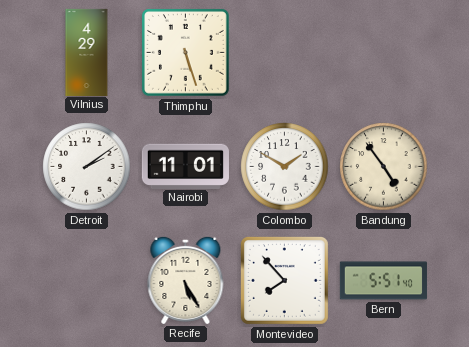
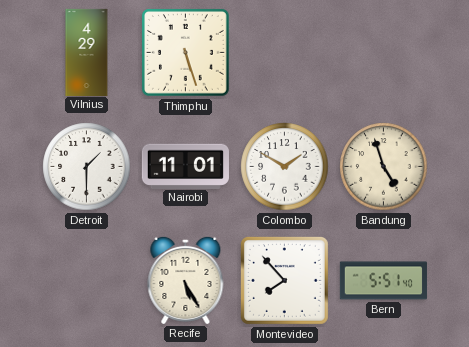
Detroit: 2:09 -> 1:30 (87, 167)
Bandung: 4:54 -> 4:57 (384, 167)
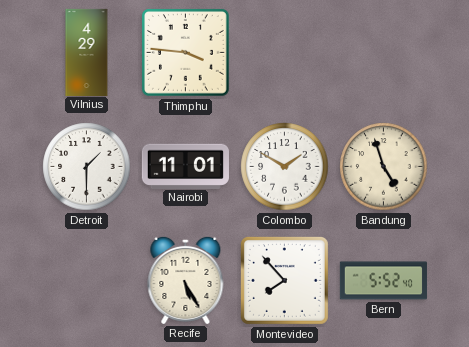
Thimphu: 5:27 -> 3:46 (185, 52)
Bern: 5:51 -> 5:52 (383, 281)
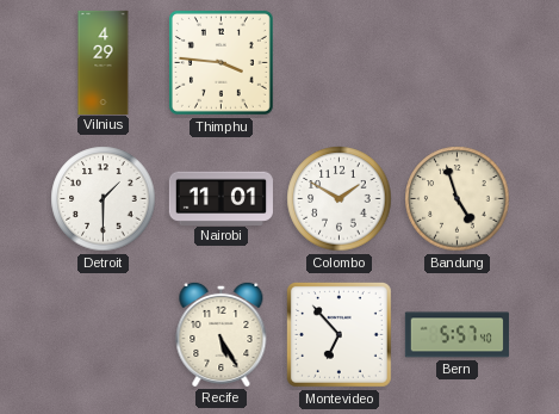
Montevideo: 7:53 -> 6:53 (338, 334)
Bern: 5:52 -> 5:57 (456, 335)
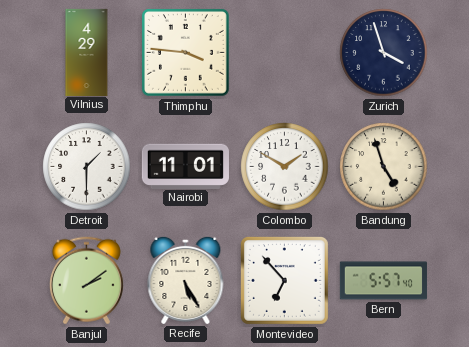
Zurich: none -> 3:57 (384, 53)
Banjul: none -> 2:09 (86, 281)
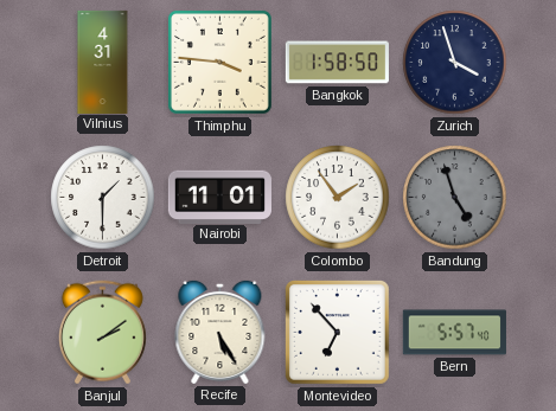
Vilnius: 4:29 -> 4:31 (103, 62)
Bangkok: none -> 1:58 (337, 63)
Colombo: 1:50 -> 1:54 (338, 198)
Bandung dial: cream -> grey (455, 198)
